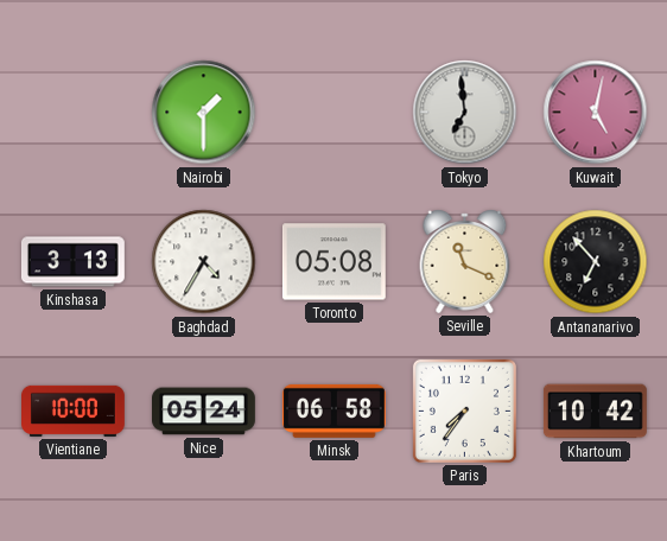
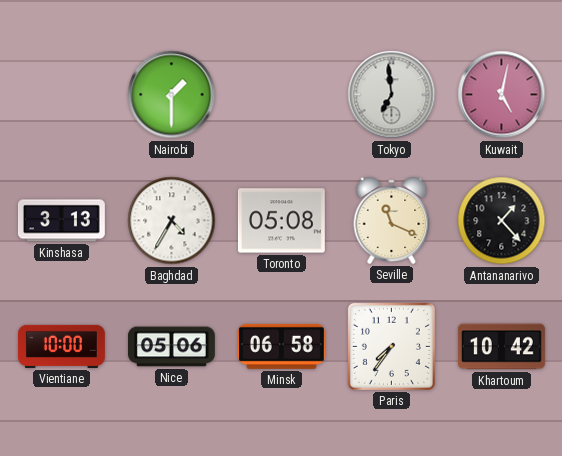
Antananarivo: 6:53 -> 1:23 (502, 221)
Nice: 05:24 -> 05:06 (172, 347)
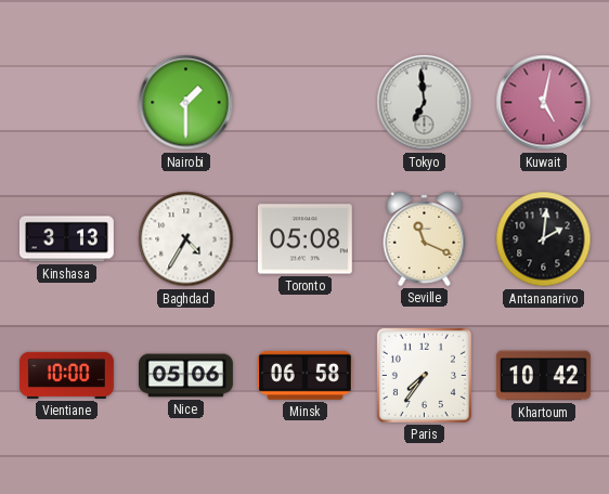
Antananarivo: 1:23 -> 2:01 (544, 239)
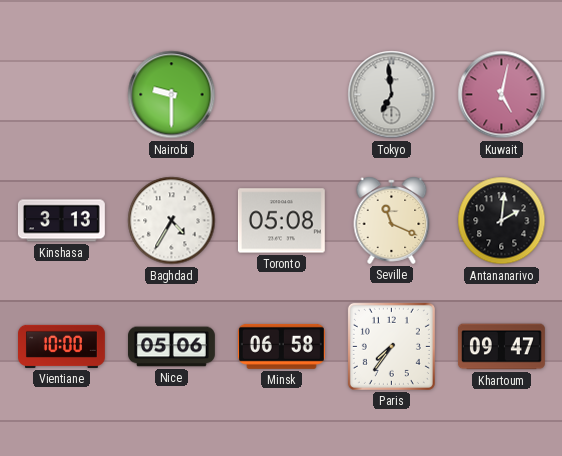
Nairobi: 1:30 -> 9:30 (172, 95)
Khartoum: 10:42 -> 09:47 (501, 347)
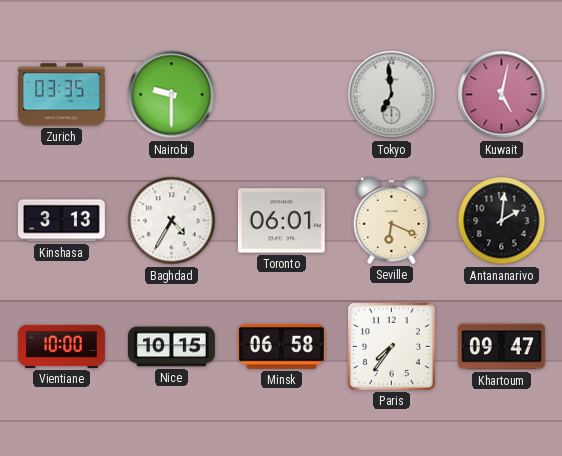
Zurich: none -> 03:35 (62, 95)
Toronto: 05:08 -> 06:01 (281, 221)
Seville: 11:19 -> 6:19 (392, 220)
Nice: 05:06 -> 10:15 (172, 347)
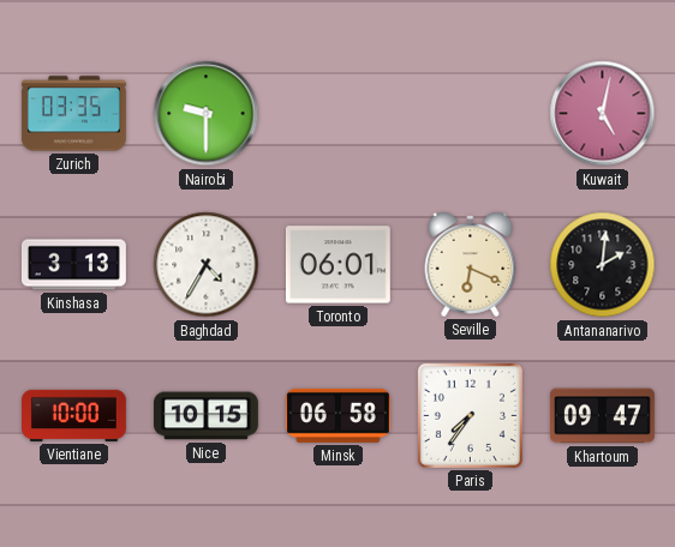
Tokyo: 6:59 -> none (392, 95)
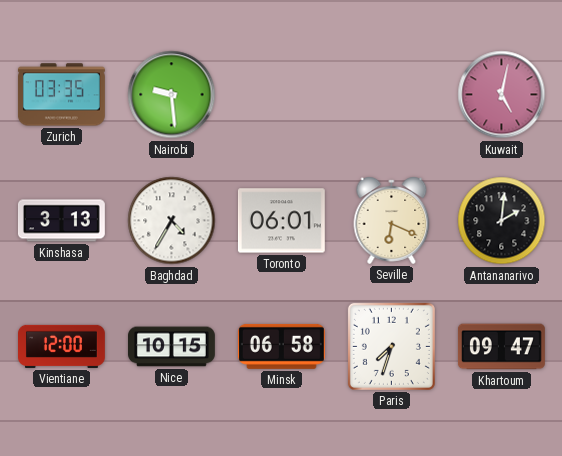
Nairobi: 9:30 -> 9:29 (172, 95)
Vientiane: 10:00 -> 12:00 (62, 346)
Paris: 7:36 -> 7:33 (391, 346)
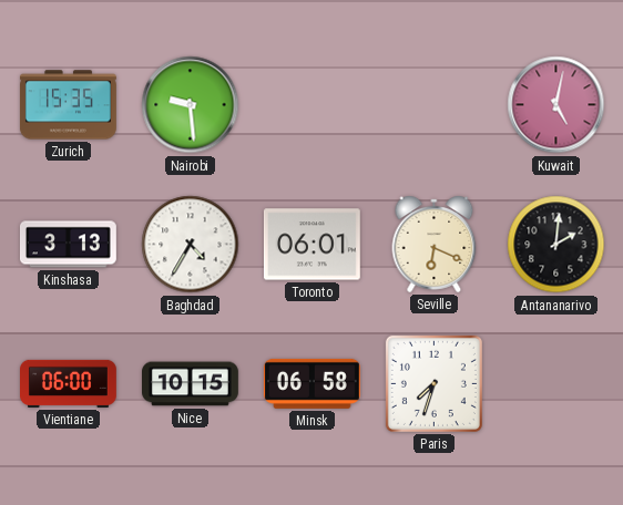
Zurich: 03:35 -> 15:35 (69, 105)
Vientiane: 12:00 -> 06:00 (69, 383)
Khartoum: 09:47 -> none (501, 347)
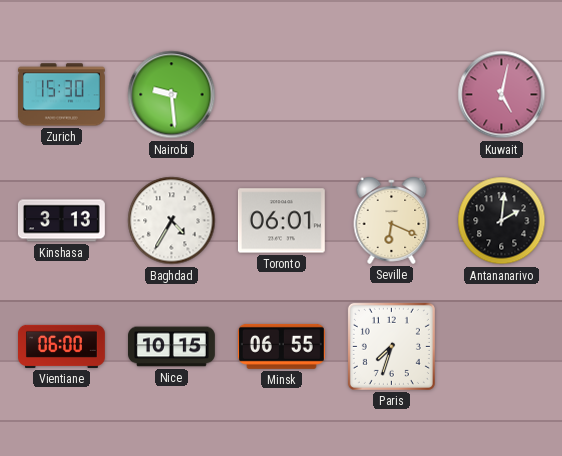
Zurich: 15:35 -> 15:30 (62, 95)
Minsk: 06:58 -> 06:55 (281, 346)
